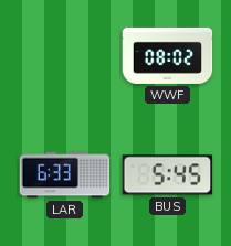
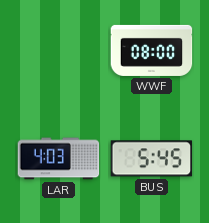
WWF: 08:02 -> 08:00 (152, 50)
LAR: 6:33 -> 4:03 (59, 159)
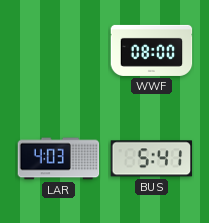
BUS: 5:45 -> 5:41 (152, 159)
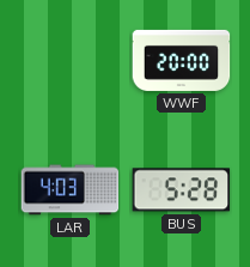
WWF: 08:00 -> 20:00 (182, 60)
BUS: 5:41 -> 5:28 (182, 190)
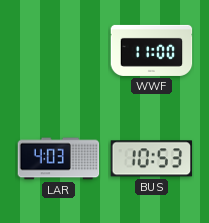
WWF: 20:00 -> 11:00 (152, 50)
BUS: 5:28 -> 10:53 (152, 159)
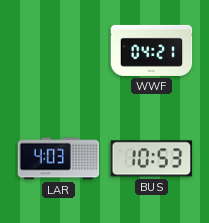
WWF: 11:00 -> 04:21 (152, 50)
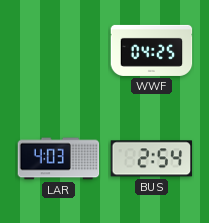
WWF: 04:21 -> 04:25 (152, 50)
BUS: 10:53 -> 2:54 (152, 159)
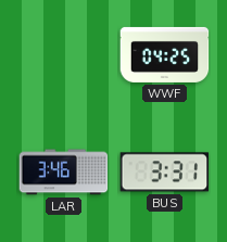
LAR: 4:03 -> 3:46 (64, 173)
BUS: 2:54 -> 3:31 (165, 173)
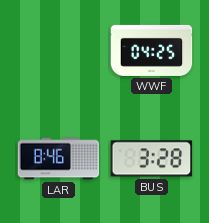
LAR: 3:46 -> 8:46 (59, 159)
BUS: 3:31 -> 3:28 (152, 159)
